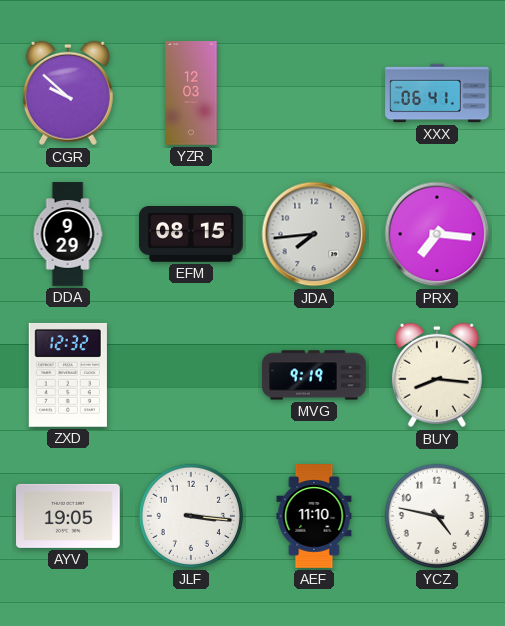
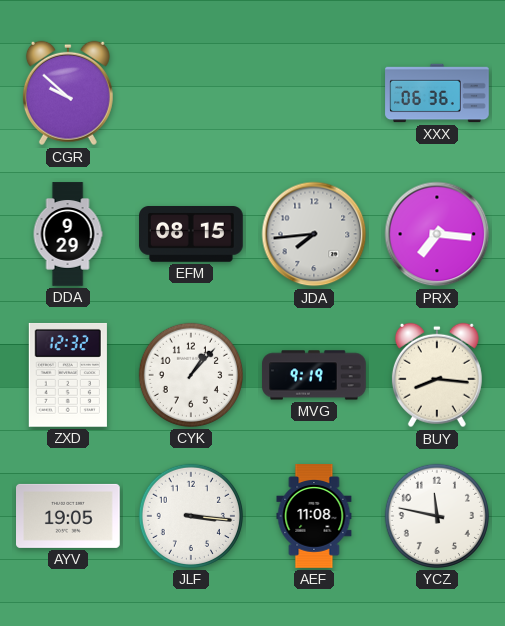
YZR: 12:03 -> none (191, 93)
XXX: 06:41 -> 06:36 (437, 93)
CYK: none -> 1:07 (191, 375)
AEF: 11:10 -> 11:08 (314, 516)
YCZ: 4:47 -> 11:47 (437, 516)
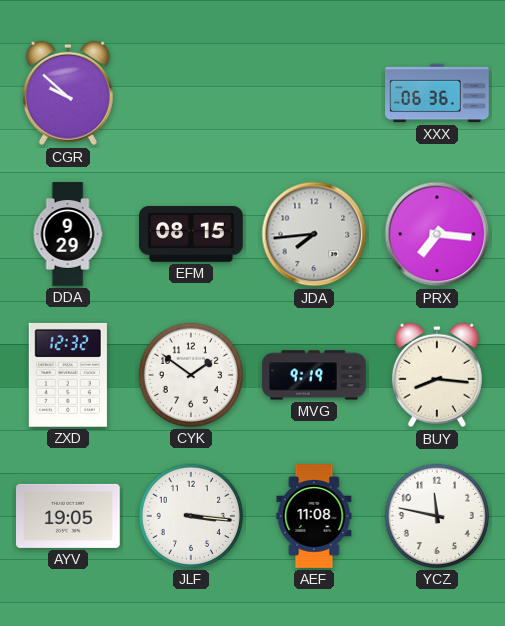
CYK: 1:07 -> 1:51 (191, 375)
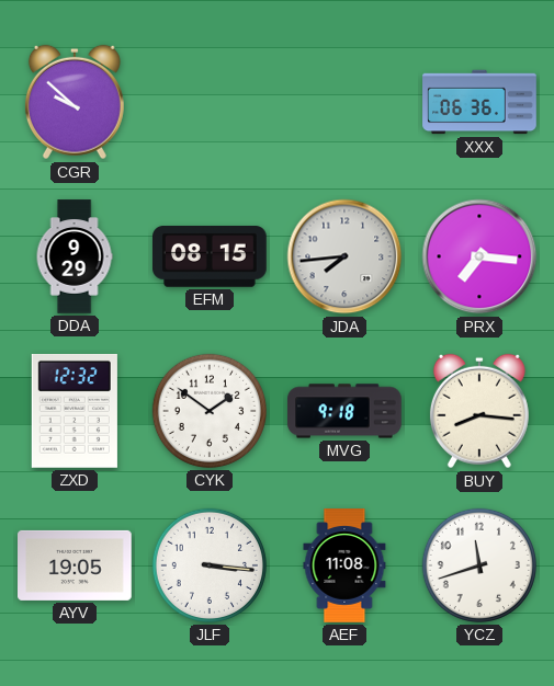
MVG: 9:19 -> 9:18 (344, 411)
YCZ: 11:47 -> 11:42 (479, 565)
